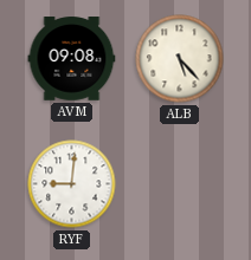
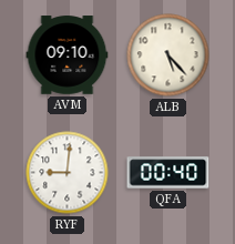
AVM: 09:08 -> 09:10 (68, 55)
QFA: none -> 00:40 (168, 173)
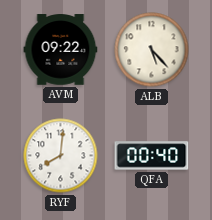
AVM: 09:10 -> 09:22 (61, 50)
RYF: 9:01 -> 8:01 (61, 156)
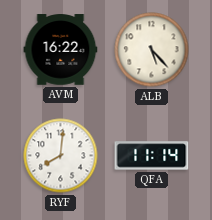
AVM: 09:22 -> 16:22 (61, 50)
QFA: 00:40 -> 11:14 (152, 156)
